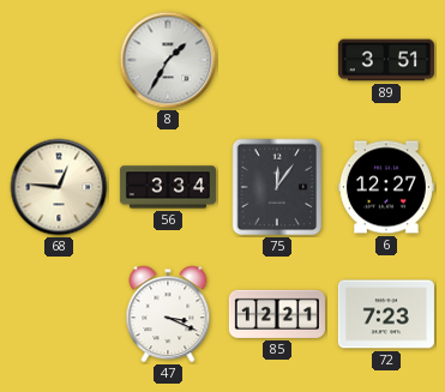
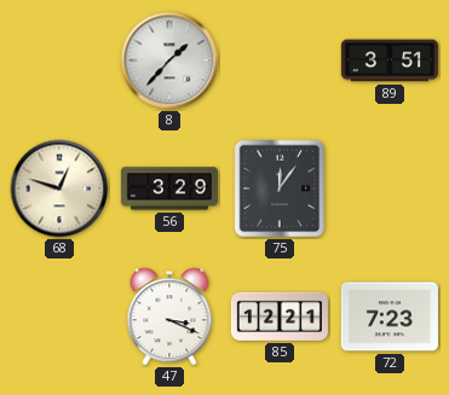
8: 1:35 -> 1:37 (169, 60)
68: 12:46 -> 12:48 (59, 188)
56: 3:34 -> 3:29 (169, 188)
6: 12:27 -> none (386, 187)
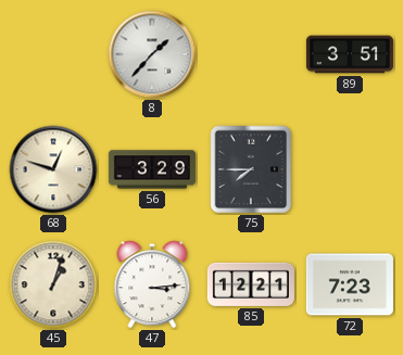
75: 12:06 -> 7:45 (251, 169)
45: none -> 1:03 (53, 284)
47: 3:19 -> 3:14 (152, 284)
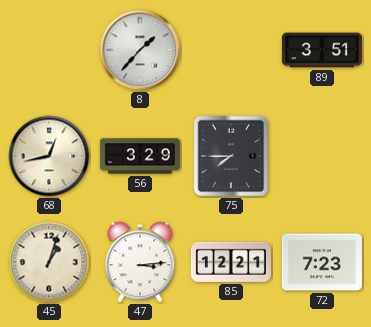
68: 12:48 -> 12:43 (49, 156)
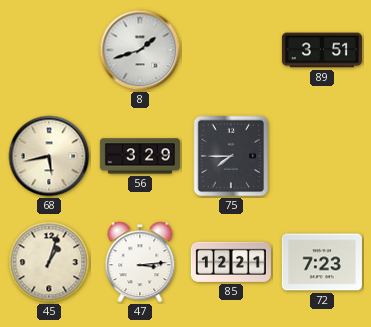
8: 1:37 -> 1:42 (140, 50)
68: 12:43 -> 5:43 (49, 156)
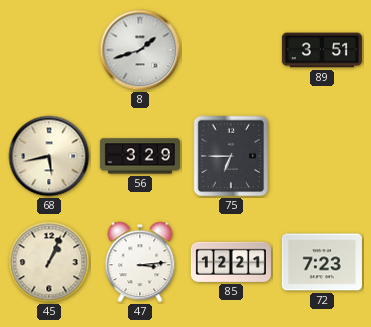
75: 7:45 -> 6:45 (231, 156)
45: 1:03 -> 1:04 (49, 262)
